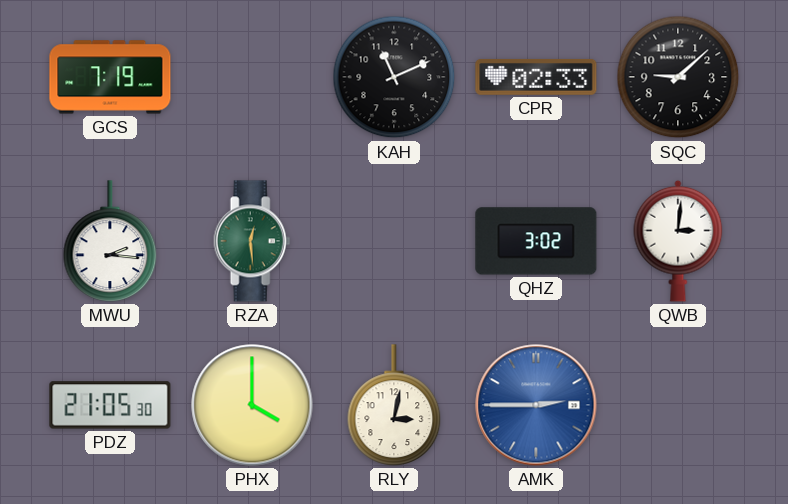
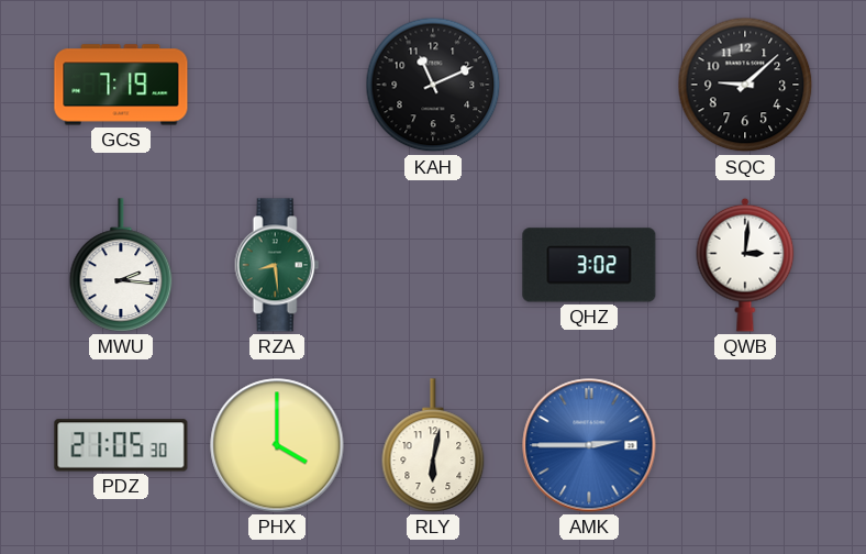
CPR: 02:33 -> none (536, 77)
RZA: 12:29 -> 8:29 (277, 265)
RLY: 3:02 -> 6:02 (433, 445)
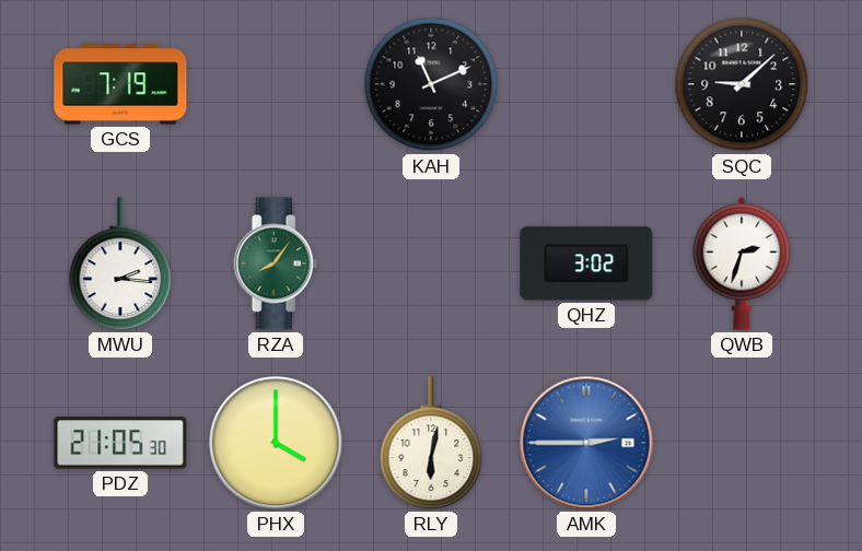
RZA: 8:29 -> 8:06 (276, 263)
QWB: 3:01 -> 2:33 (742, 263)
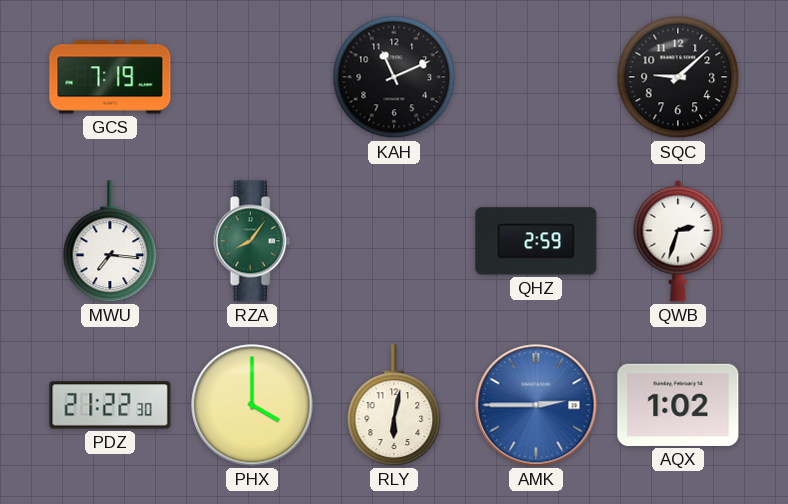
MWU: 2:16 -> 7:16 (110, 241)
QHZ: 3:02 -> 2:59 (536, 241)
PDZ: 21:05 -> 21:22 (110, 405)
AQX: none -> 1:02 (678, 405)
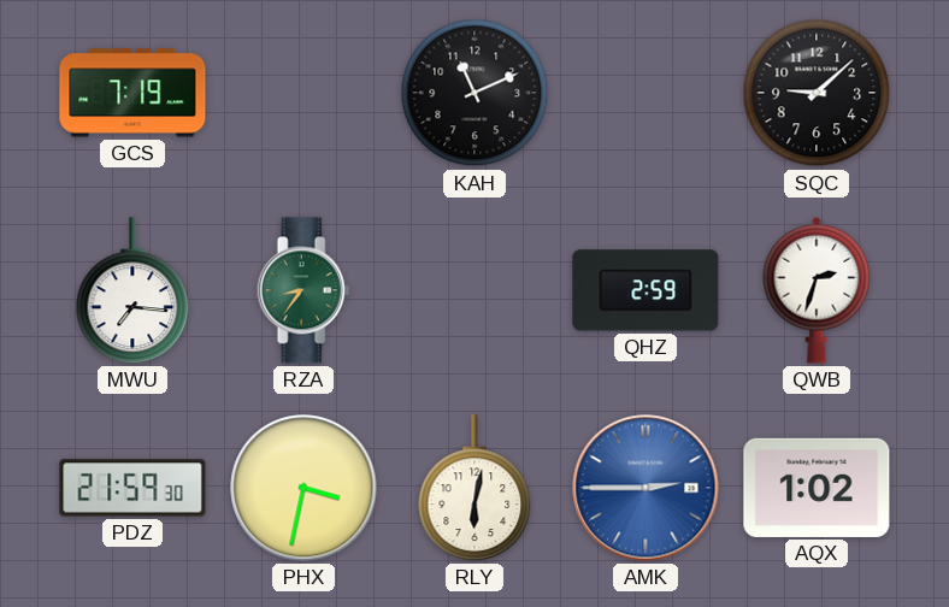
RZA: 8:06 -> 8:36 (303, 290)
PDZ: 21:22 -> 21:59 (132, 488)
PHX: 4:00 -> 3:32 (303, 488)
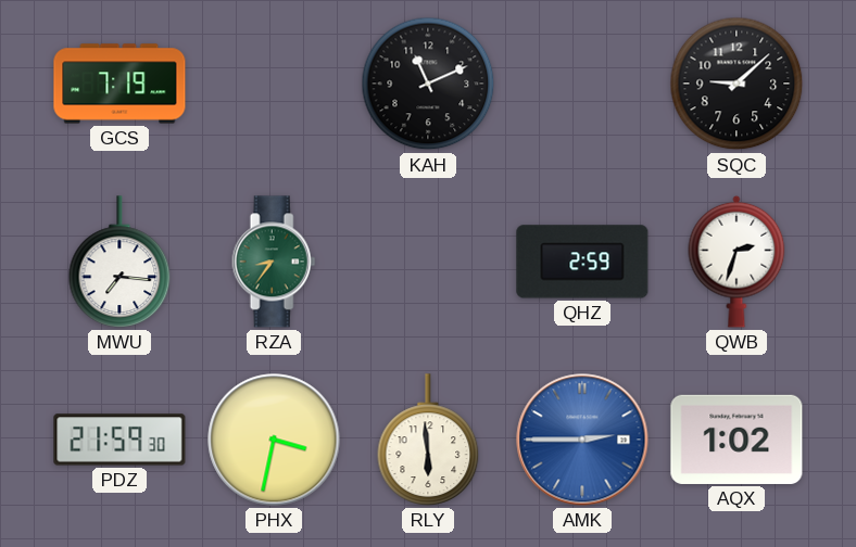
RLY: 6:02 -> 5:59 (428, 440)
